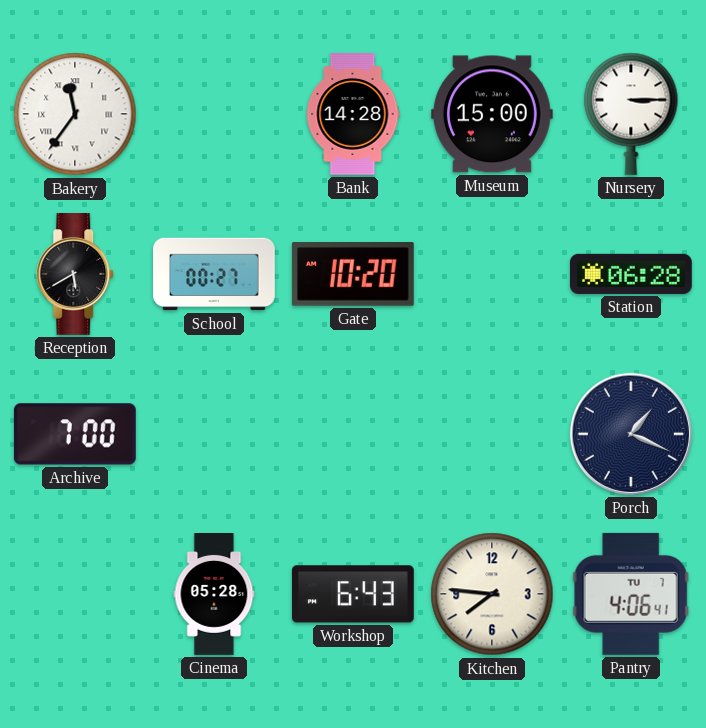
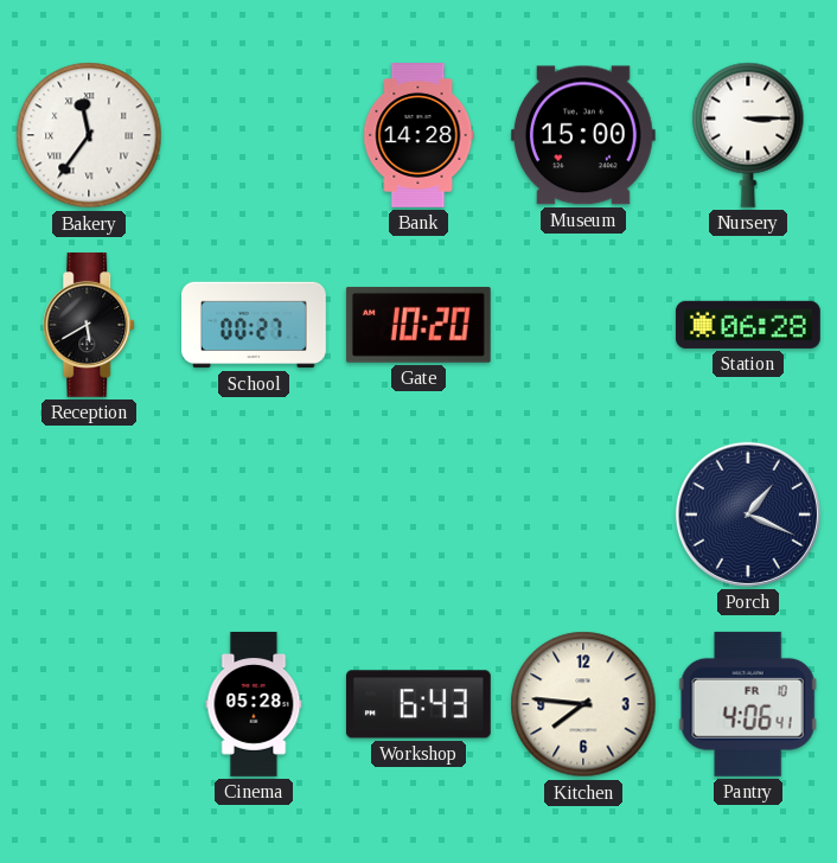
Archive: 7:00 -> none (75, 434)
Pantry date: TU 7 -> FR 10 (748, 704)
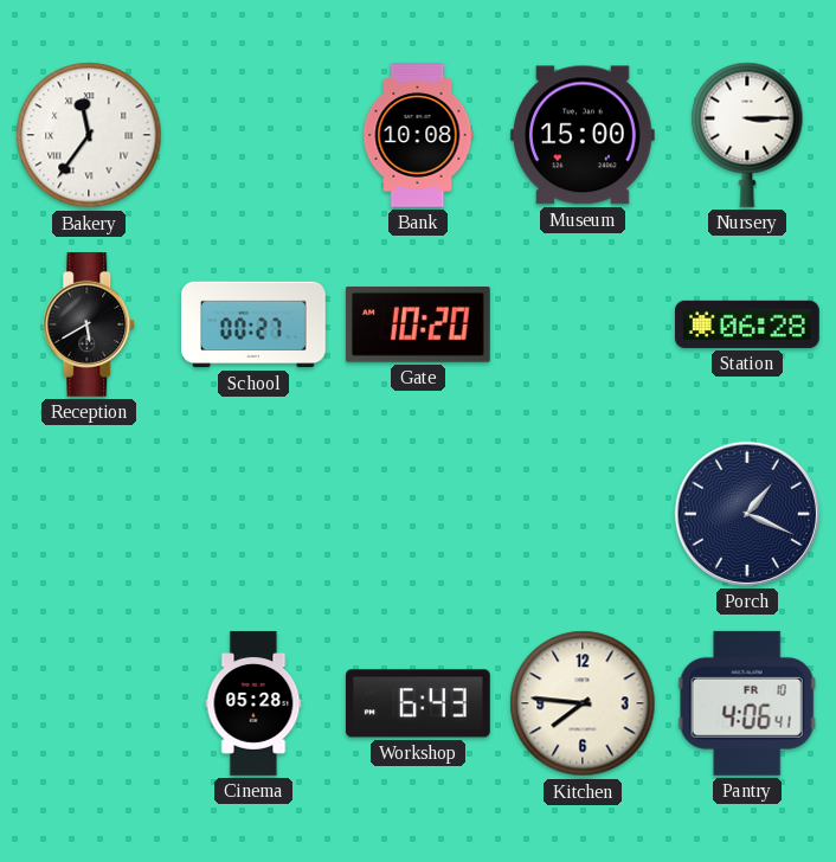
Bank: 14:28 -> 10:08 (418, 136)
